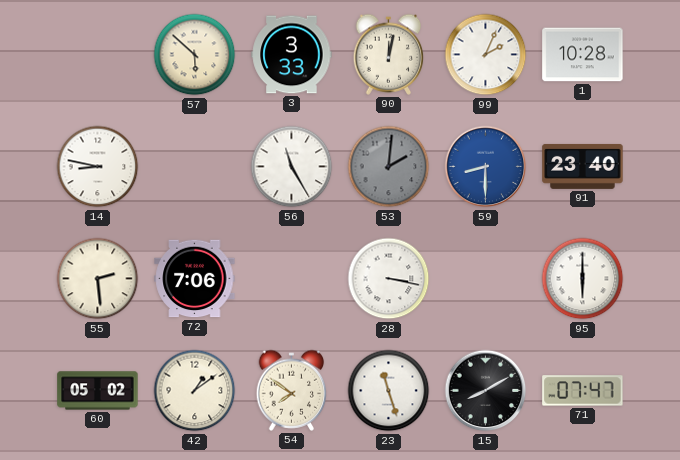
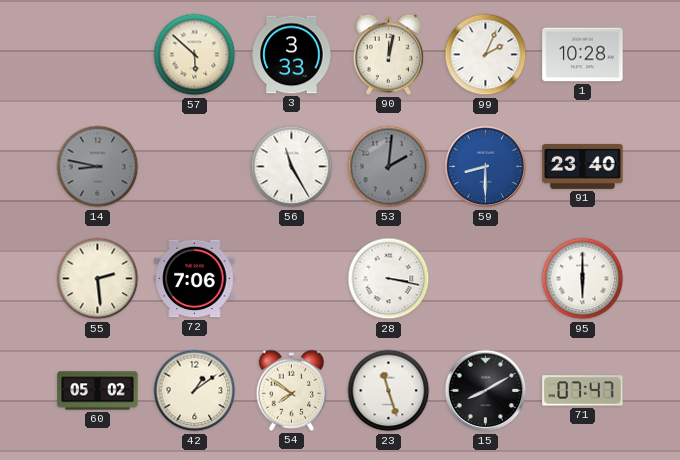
14 dial: white -> grey (98, 167)
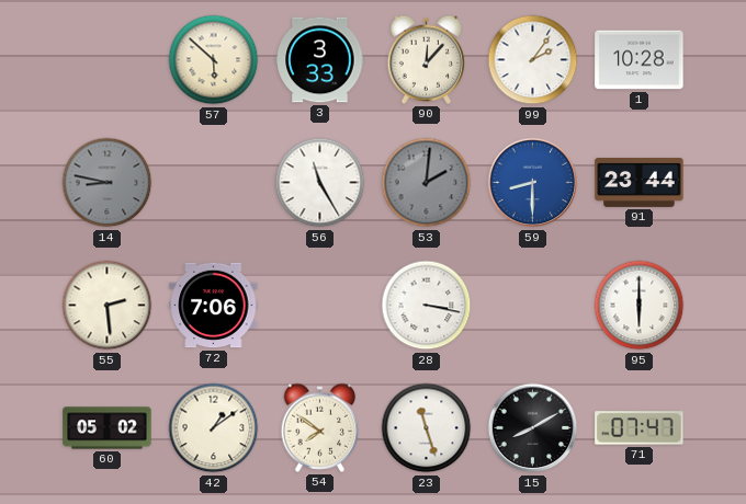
90: 12:02 -> 12:07 (427, 59)
99: 2:04 -> 2:06 (533, 60)
91: 23:40 -> 23:44 (640, 182)
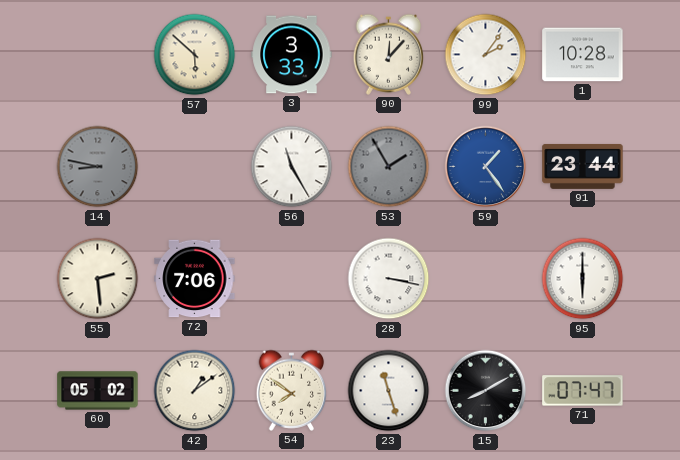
53: 2:01 -> 1:55 (389, 167)
59: 8:30 -> 1:24 (486, 167)
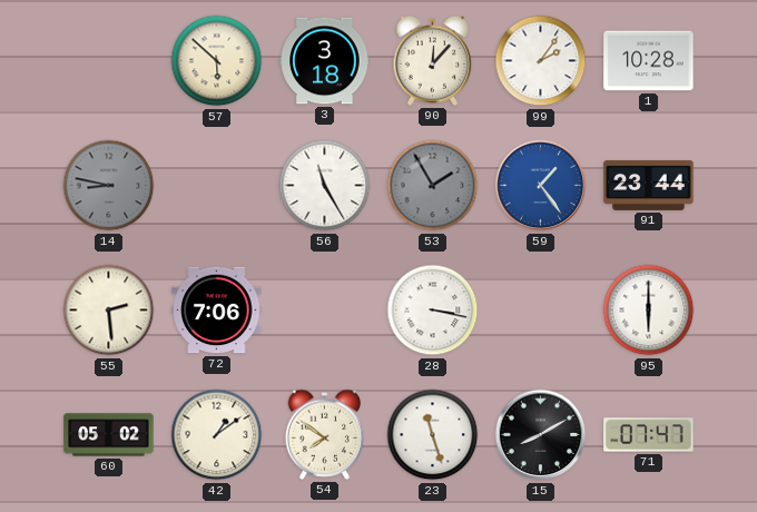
3: 3:33 -> 3:18 (325, 61)
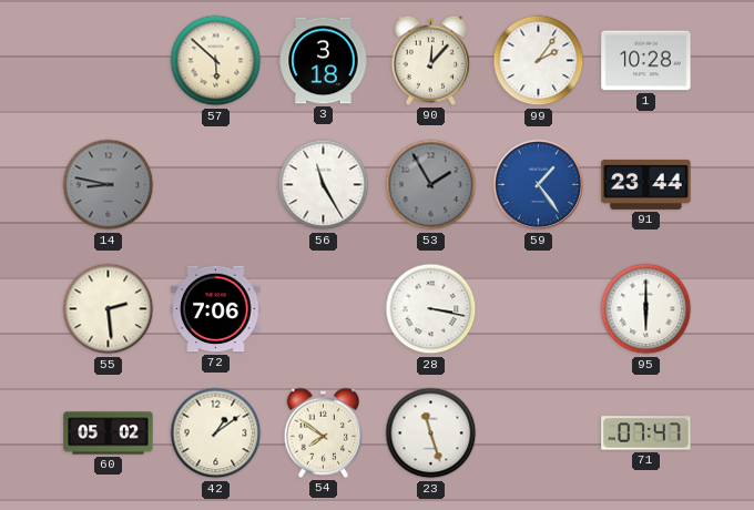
15: 8:10 -> none (541, 435)
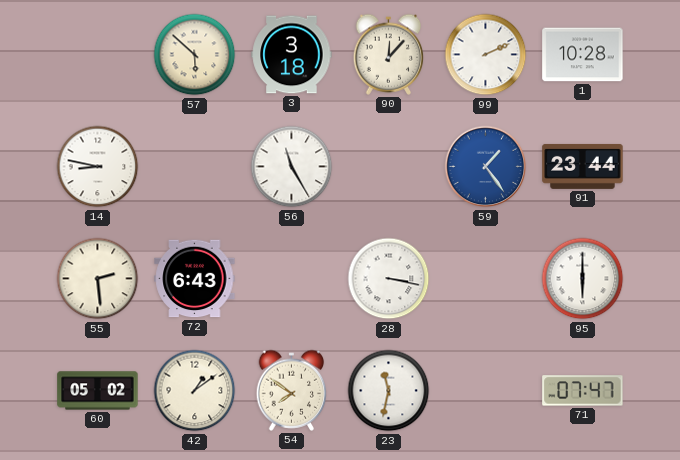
99: 2:06 -> 2:11 (486, 55)
14 dial: grey -> white (98, 167)
53: 1:55 -> none (431, 185)
72: 7:06 -> 6:43 (195, 279)
23: 11:27 -> 11:32 (389, 391)
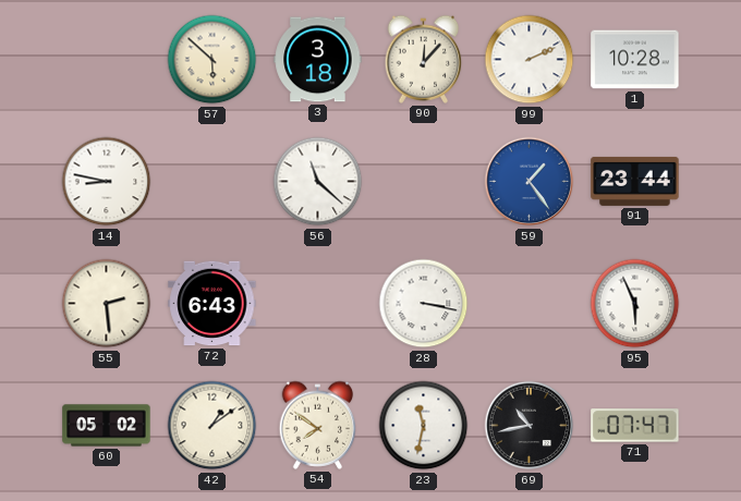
56: 11:25 -> 11:22 (318, 182)
95: 6:00 -> 5:56 (635, 304)
69: none -> 10:43 (530, 426)
